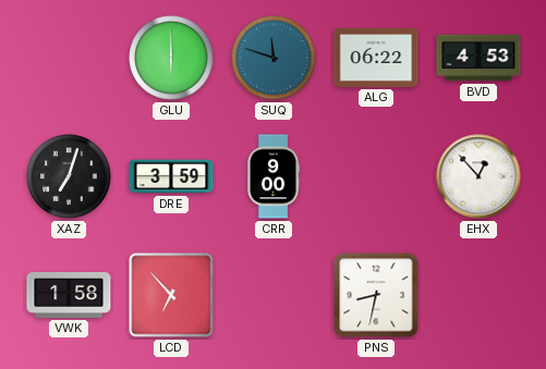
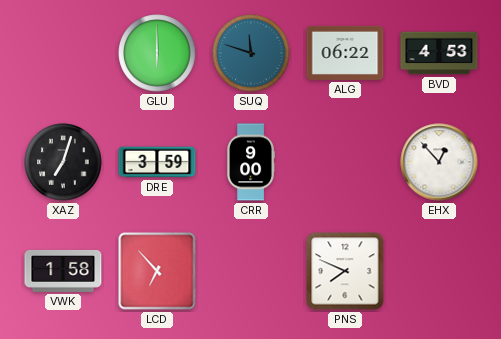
PNS: 8:32 -> 7:49 (345, 271)
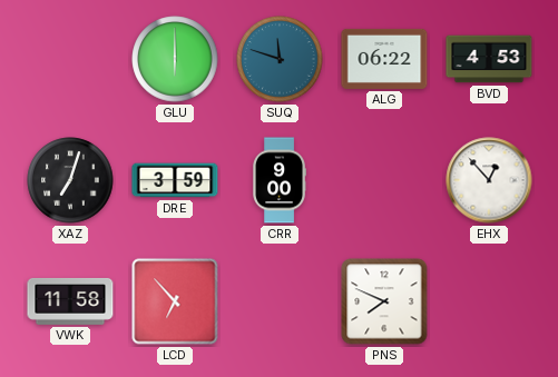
VWK: 1:58 -> 11:58 (70, 301)
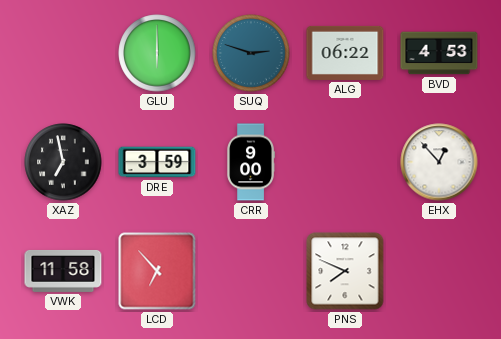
SUQ: 11:48 -> 2:48 (251, 53)
XAZ: 7:03 -> 6:58 (63, 162)
